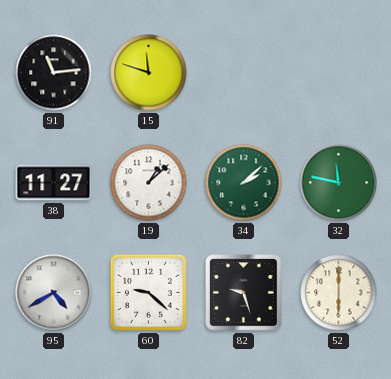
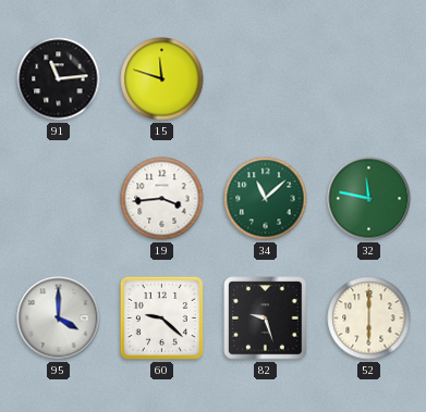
38: 11:27 -> none (54, 183)
19: 1:08 -> 3:44 (162, 199)
34: 2:08 -> 11:08 (266, 199)
95: 4:40 -> 4:00 (59, 319)
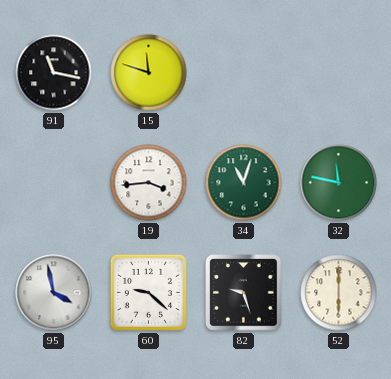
91: 11:14 -> 11:17 (54, 73)
34: 11:08 -> 11:03 (244, 183)
95: 4:00 -> 3:58 (54, 293)
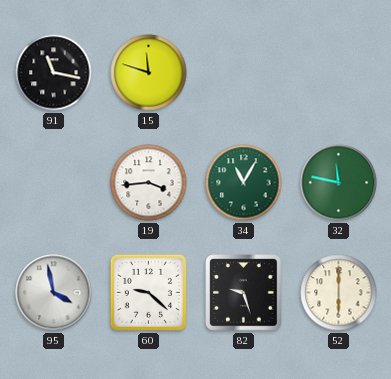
34: 11:03 -> 11:05 (244, 183)
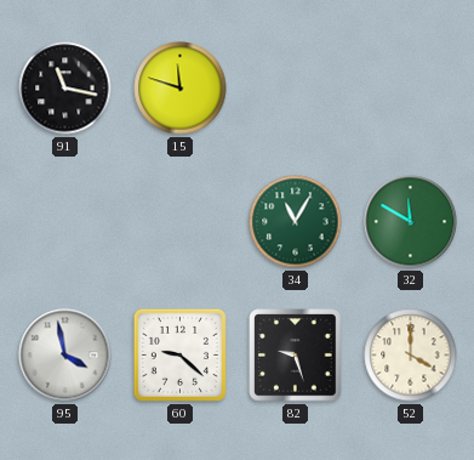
19: 3:44 -> none (149, 183)
32: 11:47 -> 11:50 (411, 222)
52: 6:00 -> 4:00 (411, 356)
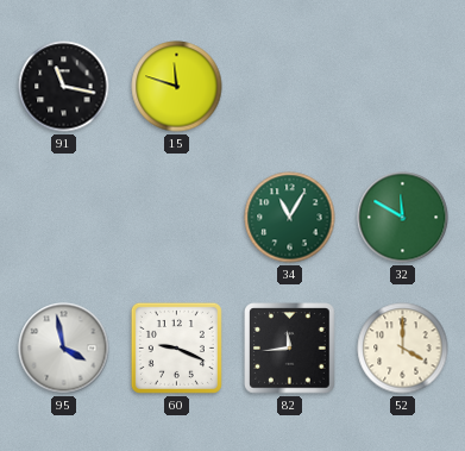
60: 9:22 -> 9:19 (176, 347)
82: 9:27 -> 11:44 (290, 349)
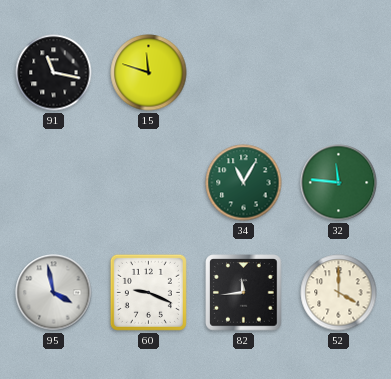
32: 11:50 -> 11:46 (339, 183)
